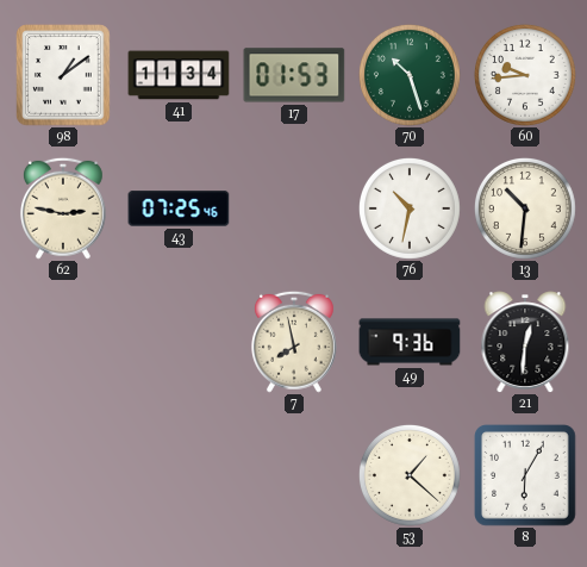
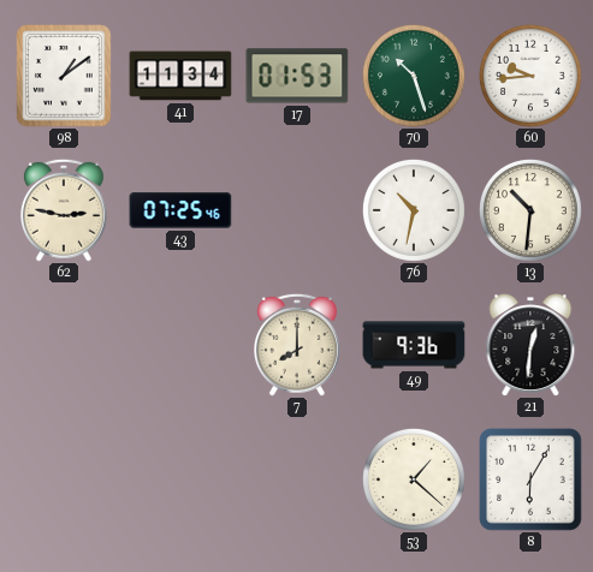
7: 7:58 -> 8:00 (297, 345)
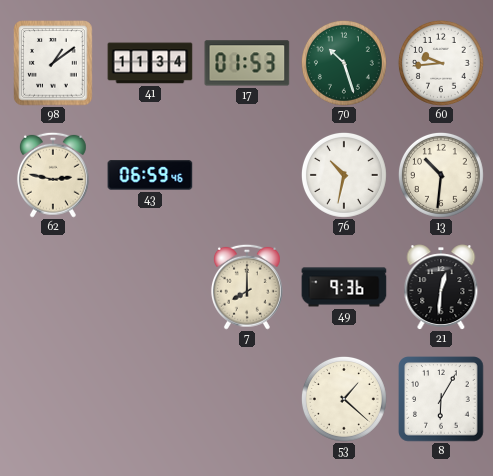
43: 07:25 -> 06:59 (150, 175)
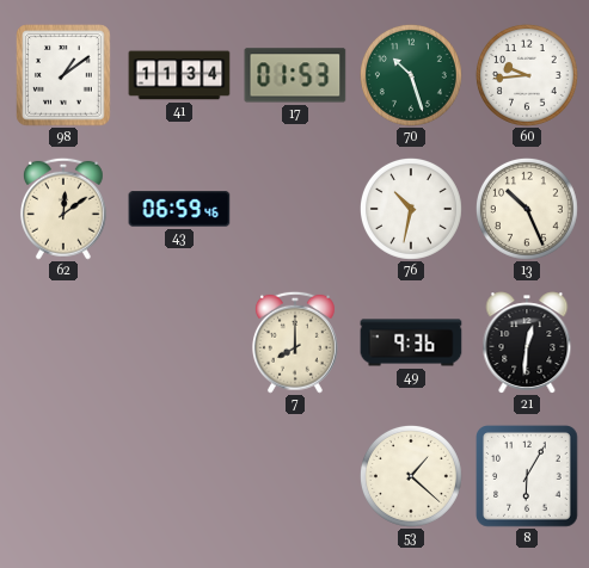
62: 2:47 -> 12:09 (63, 209)
13: 10:31 -> 10:26 (527, 209)
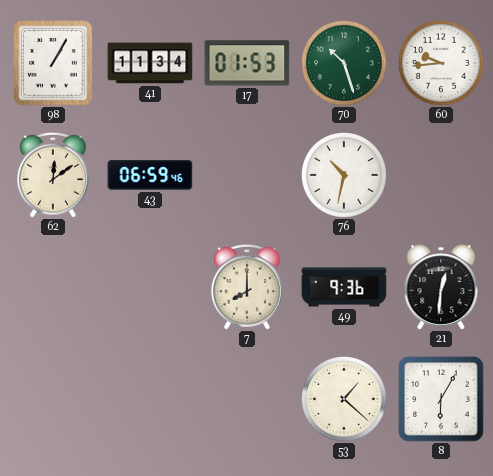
98: 1:09 -> 1:05 (53, 63)
13: 10:26 -> none (527, 209)
